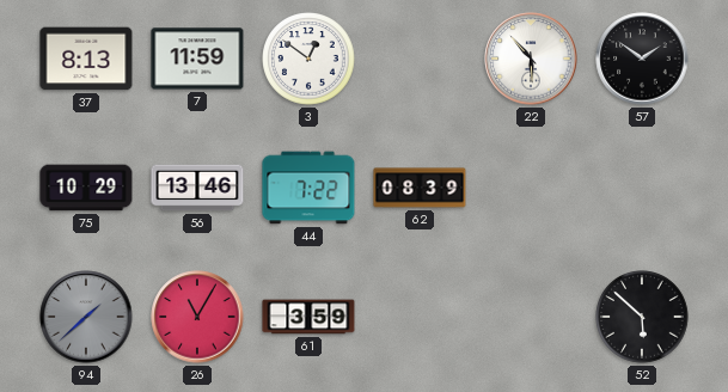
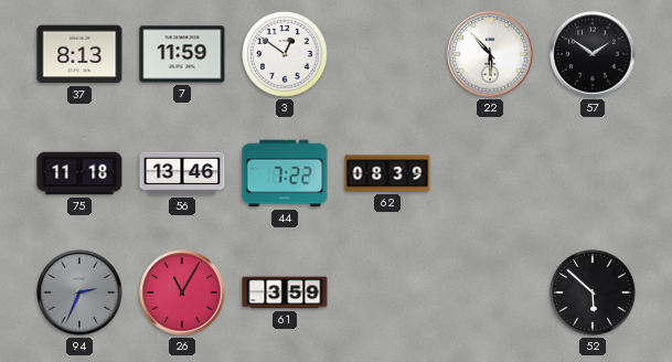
75: 10:29 -> 11:18 (79, 173)
94: 1:38 -> 2:34 (79, 292)
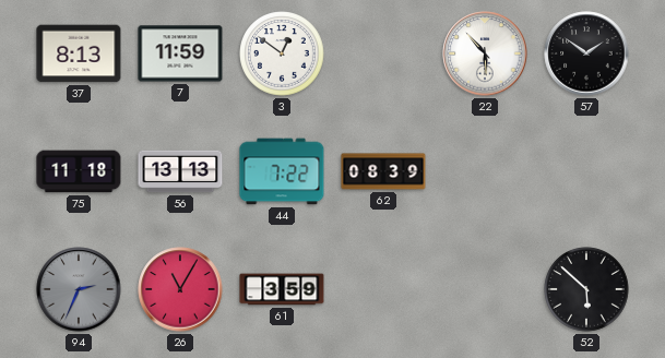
56: 13:46 -> 13:13 (180, 171)
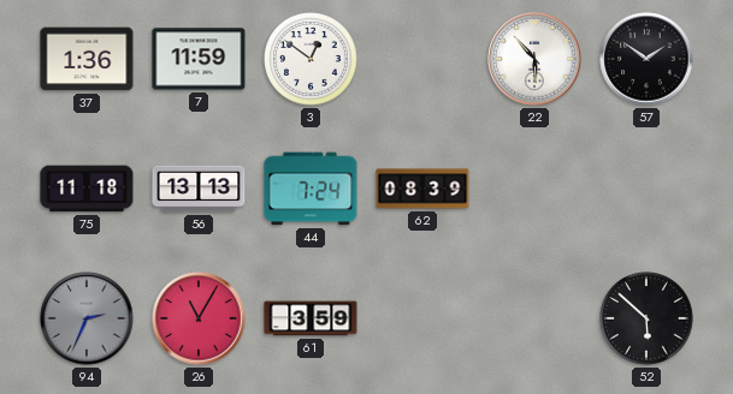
37: 8:13 -> 1:36 (87, 59)
44: 7:22 -> 7:24 (311, 189)
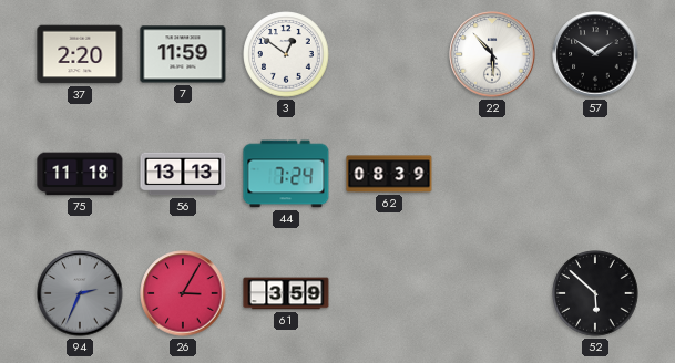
37: 1:36 -> 2:20 (80, 54)
26: 11:05 -> 3:05 (183, 293)
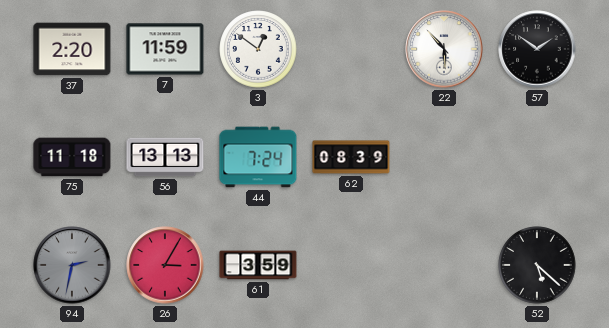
94: 2:34 -> 2:32 (72, 265)
52: 5:52 -> 5:22 (537, 265)
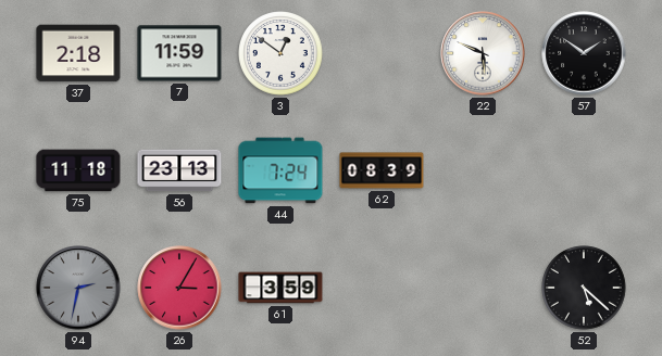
37: 2:20 -> 2:18 (78, 53)
22: 5:53 -> 5:49 (483, 53)
56: 13:13 -> 23:13 (179, 170)
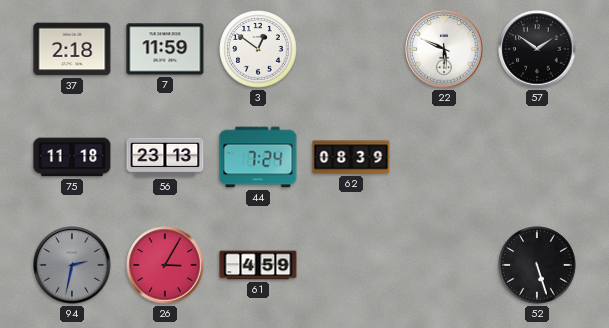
61: 3:59 -> 4:59 (258, 265)
52: 5:22 -> 5:27 (537, 265)
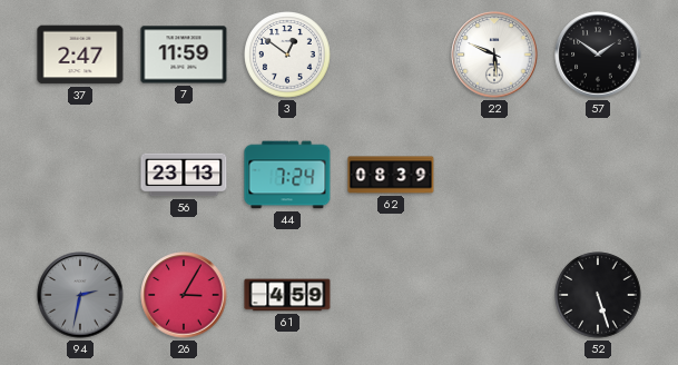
37: 2:18 -> 2:47 (80, 55)
75: 11:18 -> none (72, 157)
